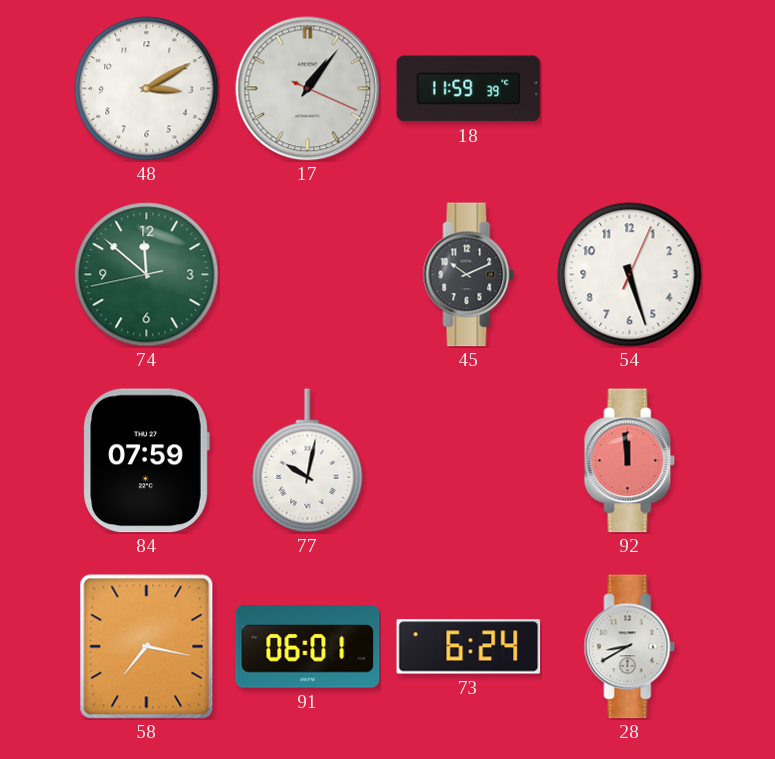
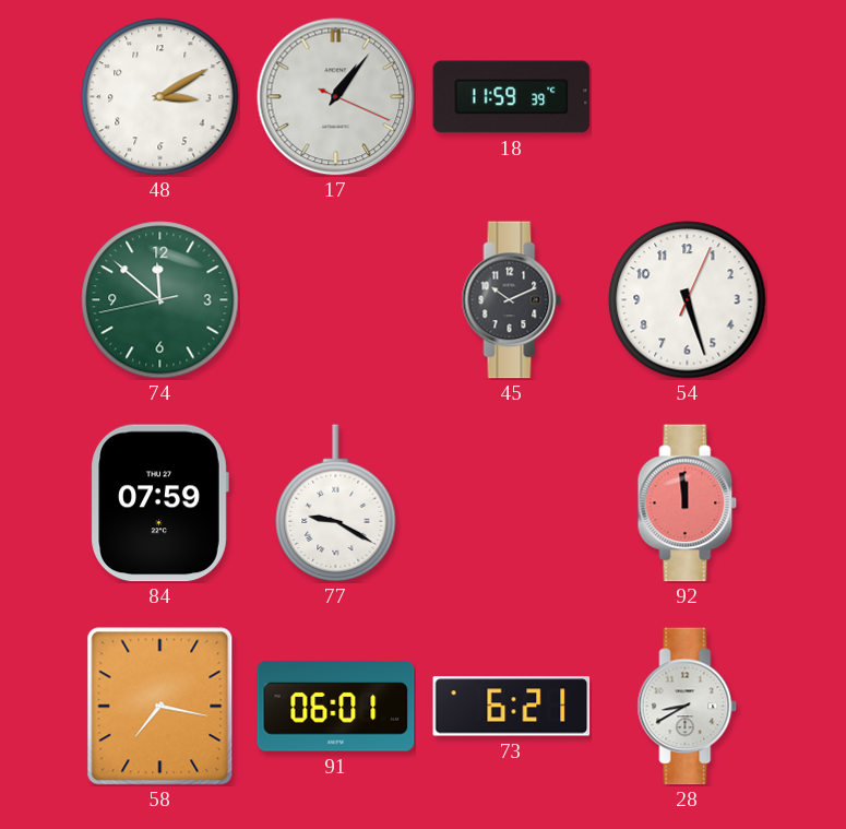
77: 10:02 -> 9:20 (336, 504)
73: 6:24 -> 6:21 (512, 707)
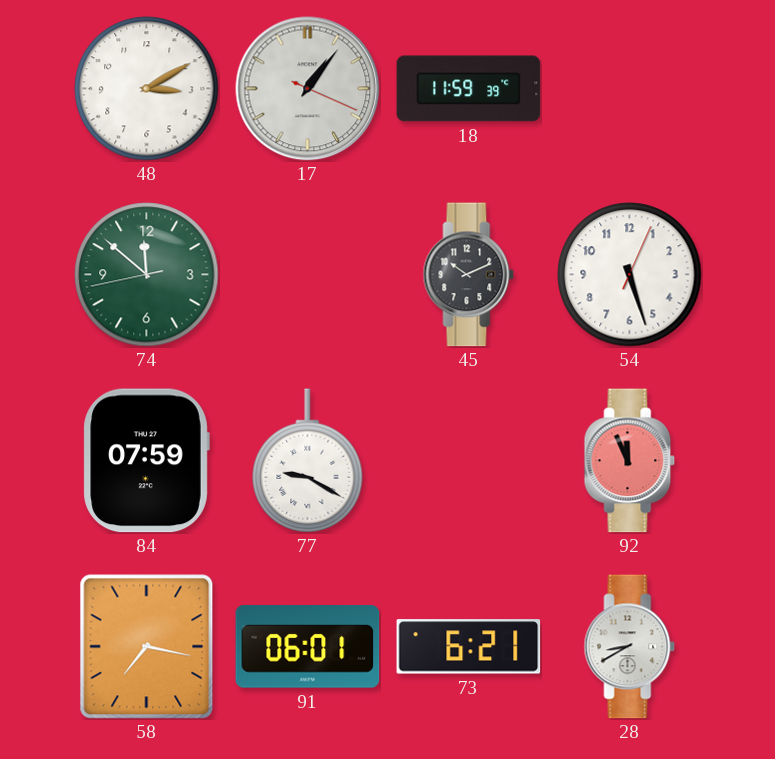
92: 11:59 -> 11:56 (630, 461)
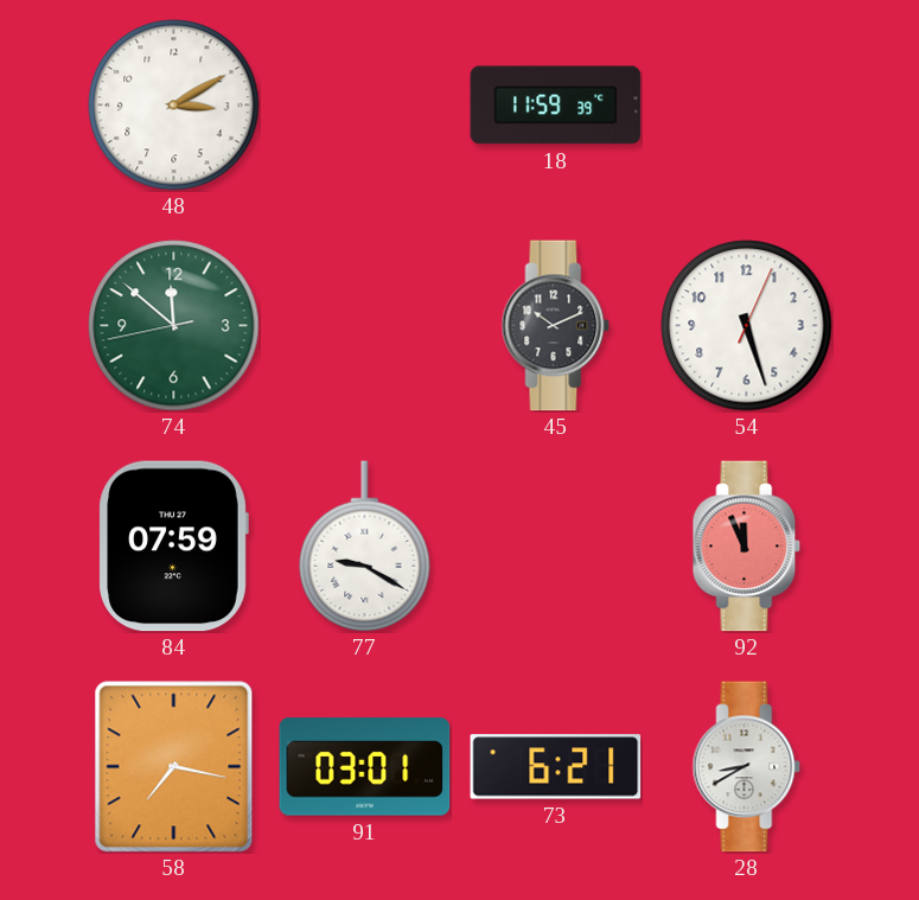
17: 1:06 -> none (308, 89)
91: 06:01 -> 03:01 (365, 767)
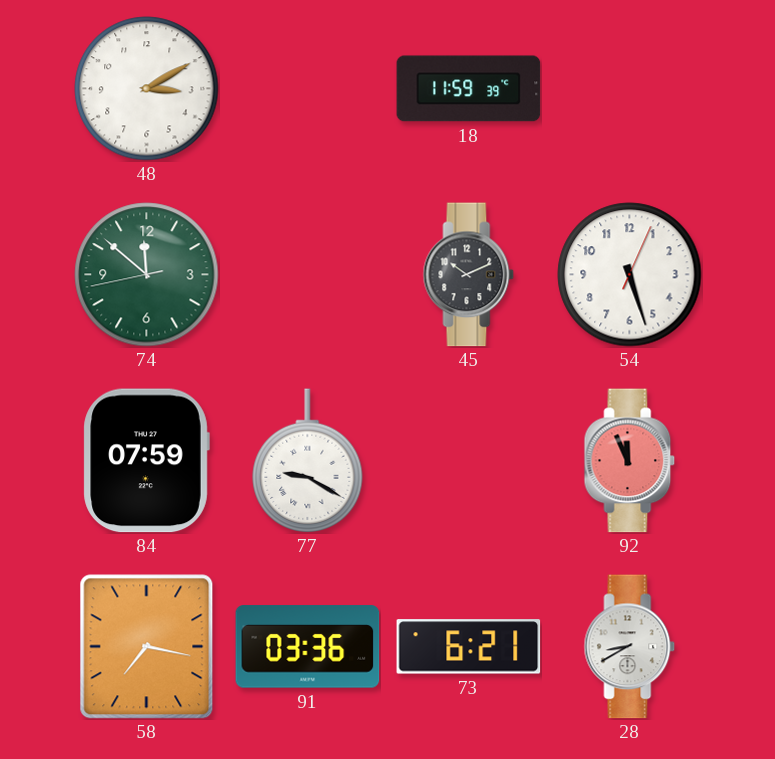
91: 03:01 -> 03:36 (308, 647)
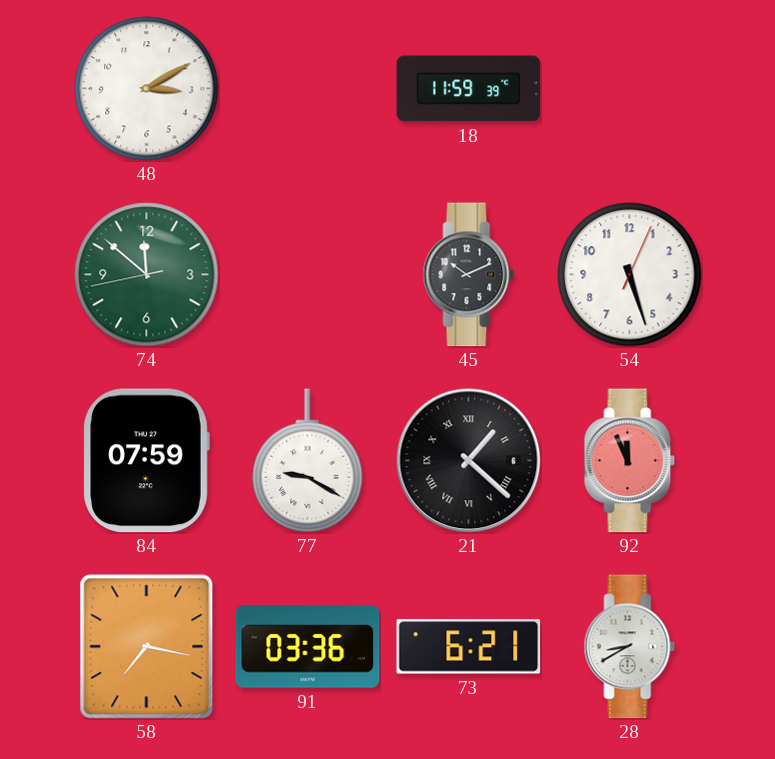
21: none -> 1:22 (469, 461)
